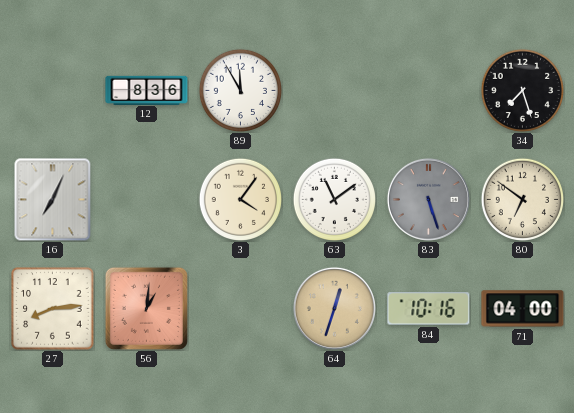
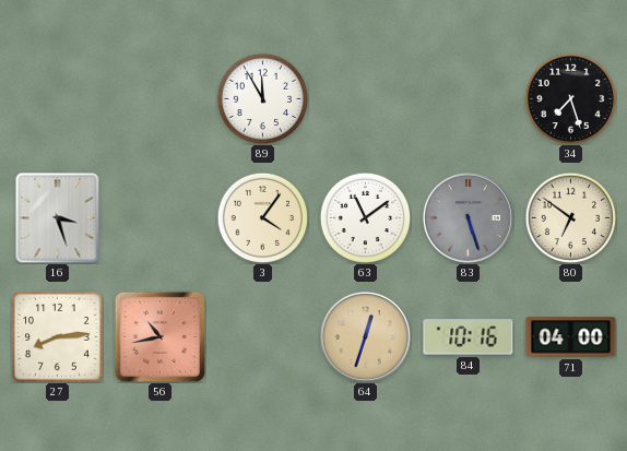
12: 8:36 -> none (147, 90)
16: 7:04 -> 3:27 (58, 217)
56: 1:01 -> 10:43 (159, 336)
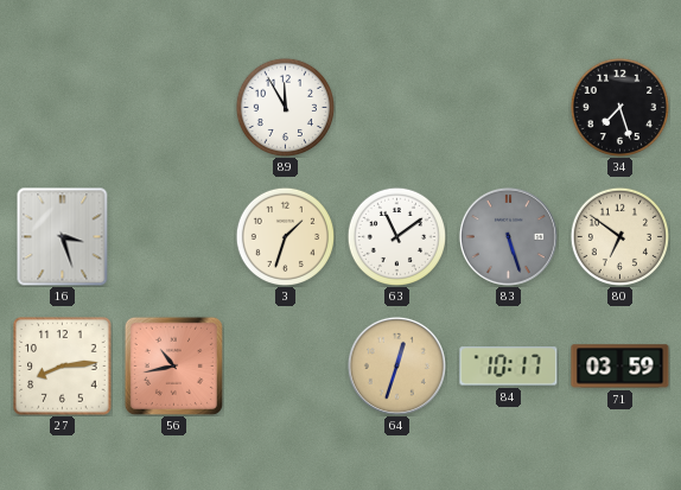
3: 4:06 -> 1:33 (285, 236)
84: 10:16 -> 10:17 (509, 367)
71: 04:00 -> 03:59 (620, 367)
